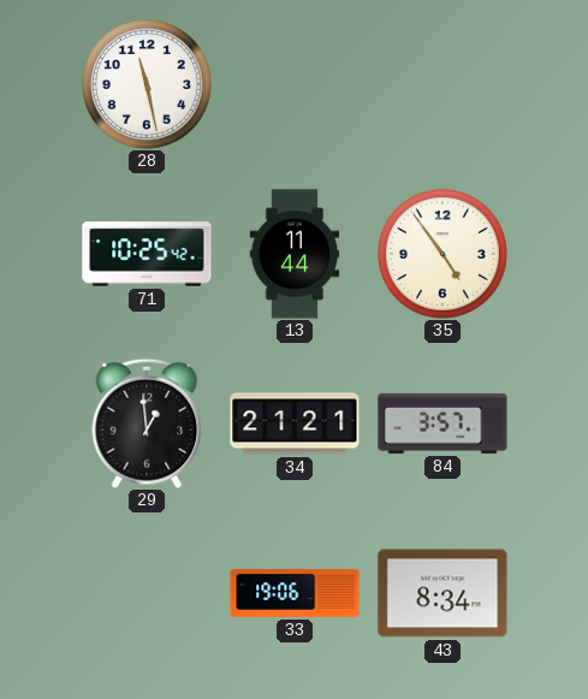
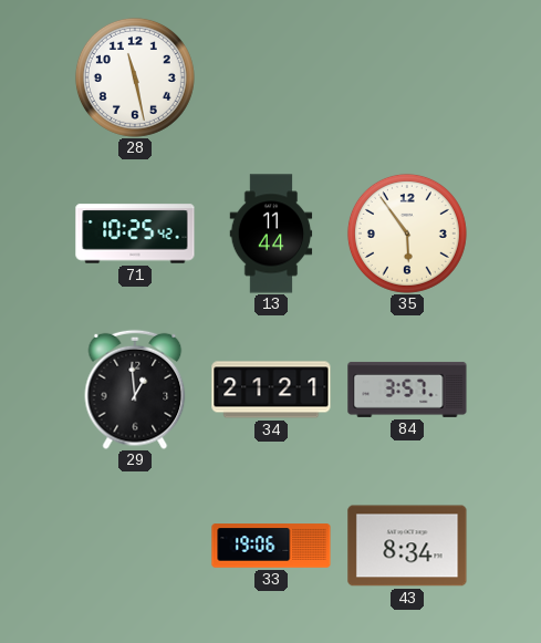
35: 4:54 -> 5:54 (407, 234)
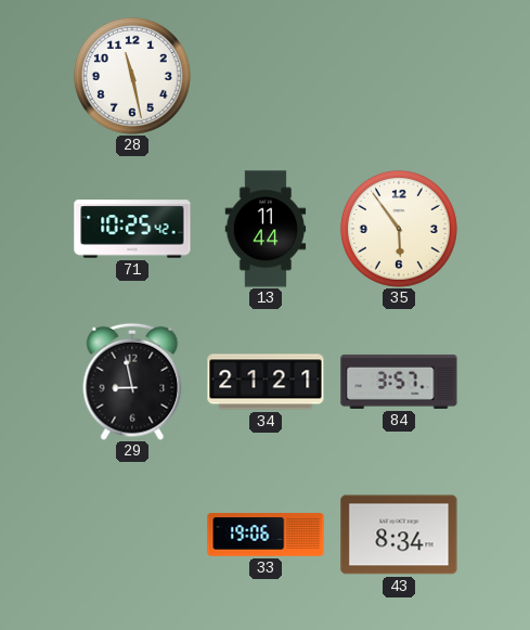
29: 12:59 -> 8:58 (132, 382)
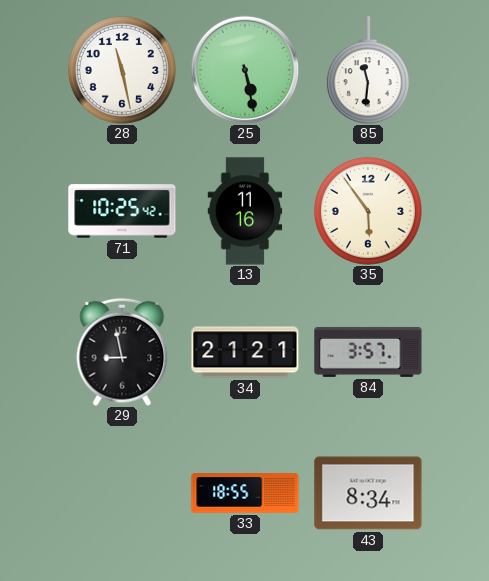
25: none -> 5:28 (245, 70)
85: none -> 11:31 (368, 70)
13: 11:44 -> 11:16 (245, 211)
33: 19:06 -> 18:55 (245, 493)
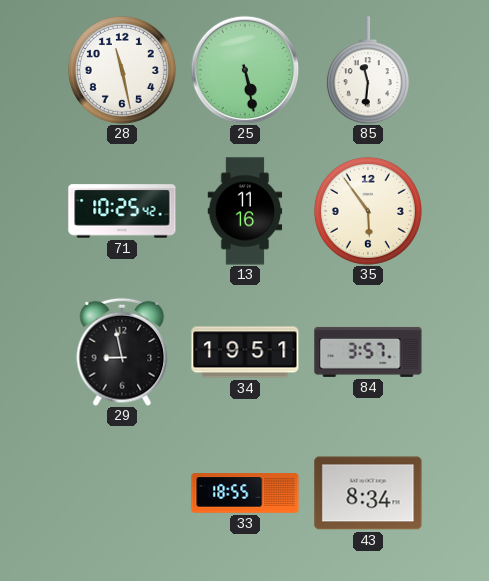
34: 21:21 -> 19:51 (245, 352)
